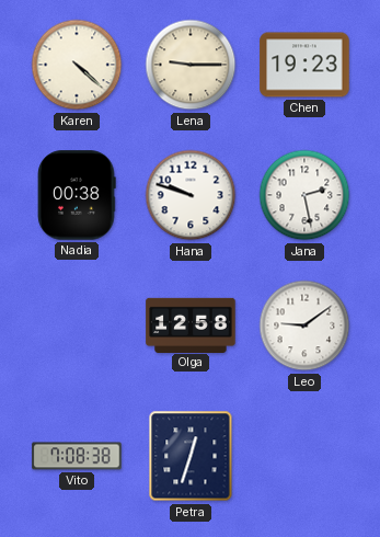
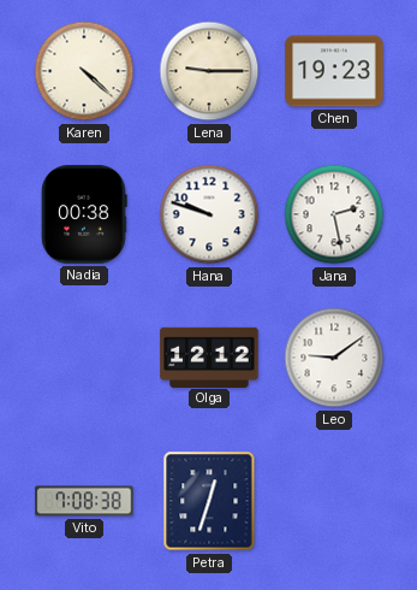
Olga: 12:58 -> 12:12 (209, 356)
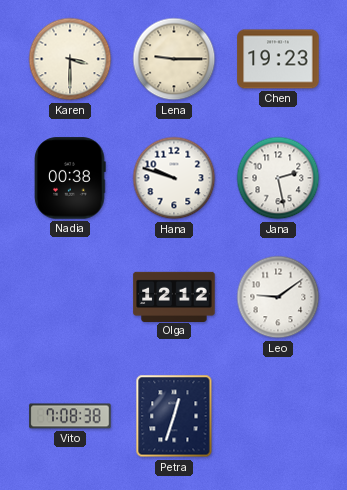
Karen: 4:22 -> 3:30 (70, 59)
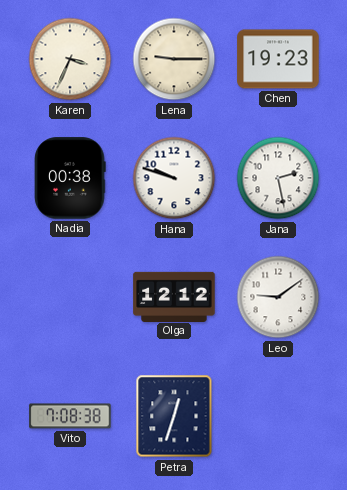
Karen: 3:30 -> 3:34 (70, 59)
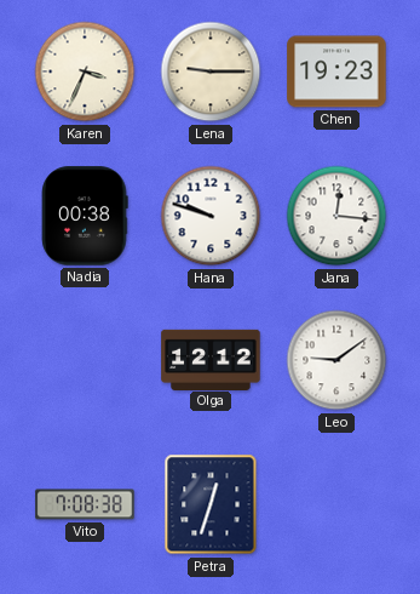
Jana: 2:28 -> 12:16 (336, 216)
